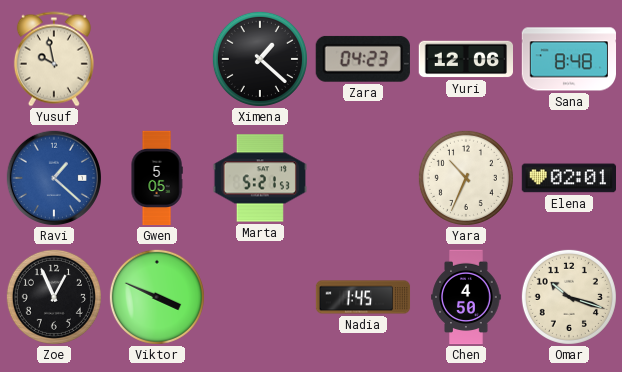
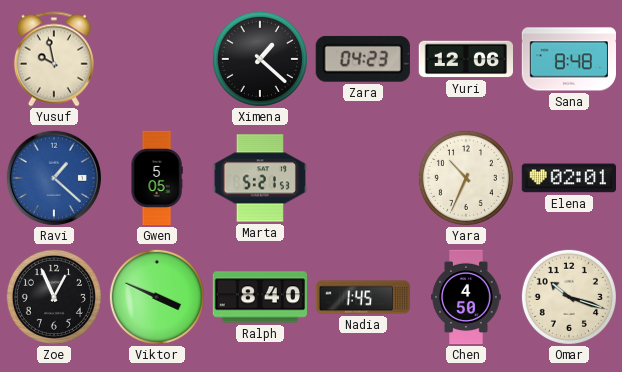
Ralph: none -> 8:40 (259, 297)
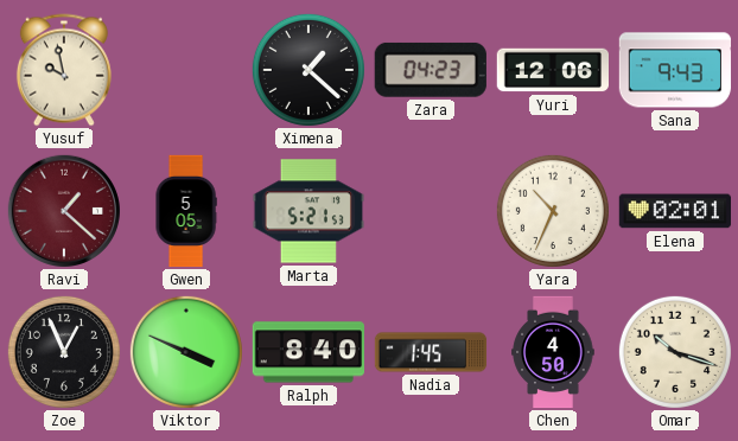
Sana: 8:48 -> 9:43 (674, 70)
Ravi dial: blue -> burgundy (63, 210)
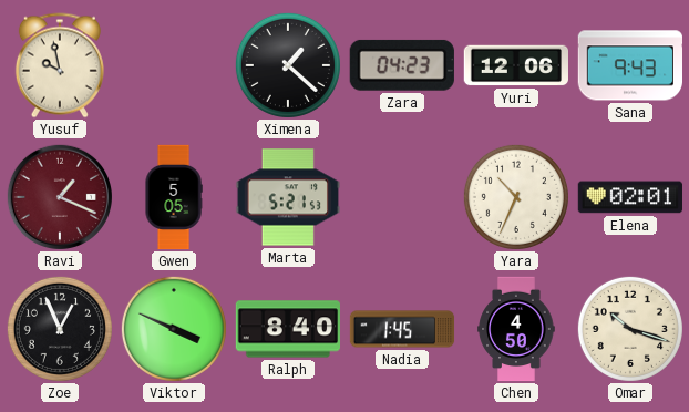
Ravi: 1:22 -> 1:19 (59, 196)
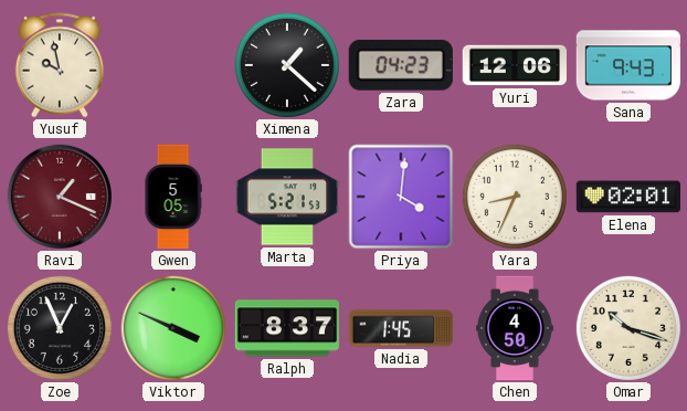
Priya: none -> 4:01 (401, 197)
Yara: 10:34 -> 8:34 (515, 197)
Ralph: 8:40 -> 8:37 (286, 328)
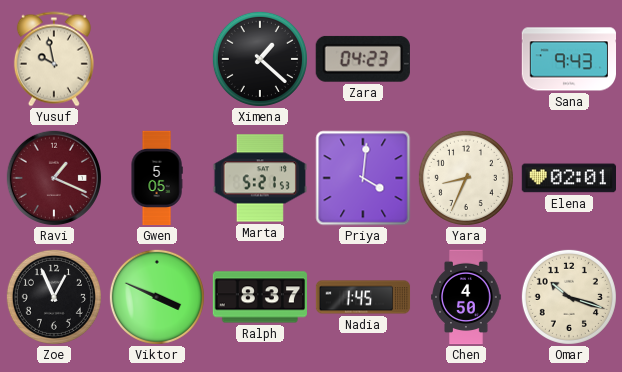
Yuri: 12:06 -> none (514, 65)
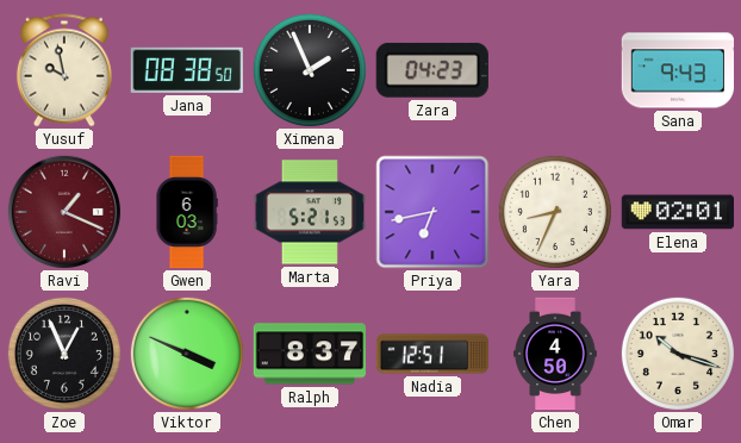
Jana: none -> 08:38 (187, 70)
Ximena: 1:22 -> 1:56 (310, 70)
Gwen: 5:05 -> 6:03 (187, 212)
Priya: 4:01 -> 6:43 (432, 212)
Nadia: 1:45 -> 12:51 (432, 354)
